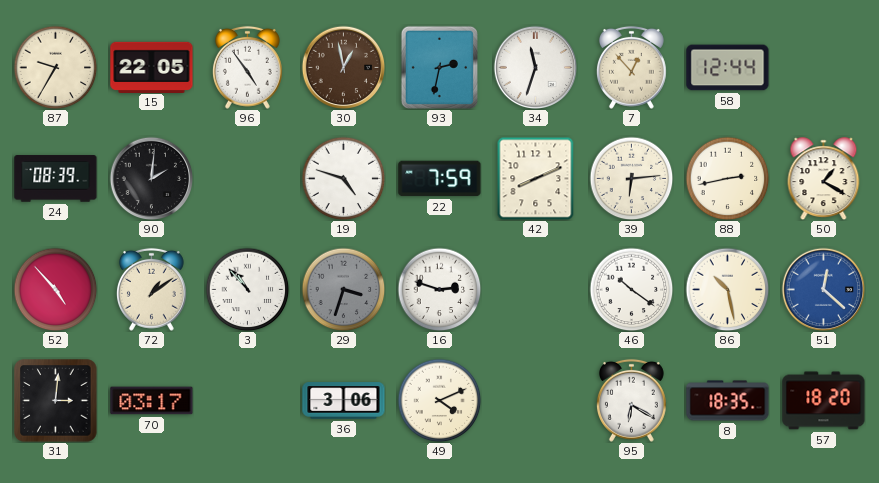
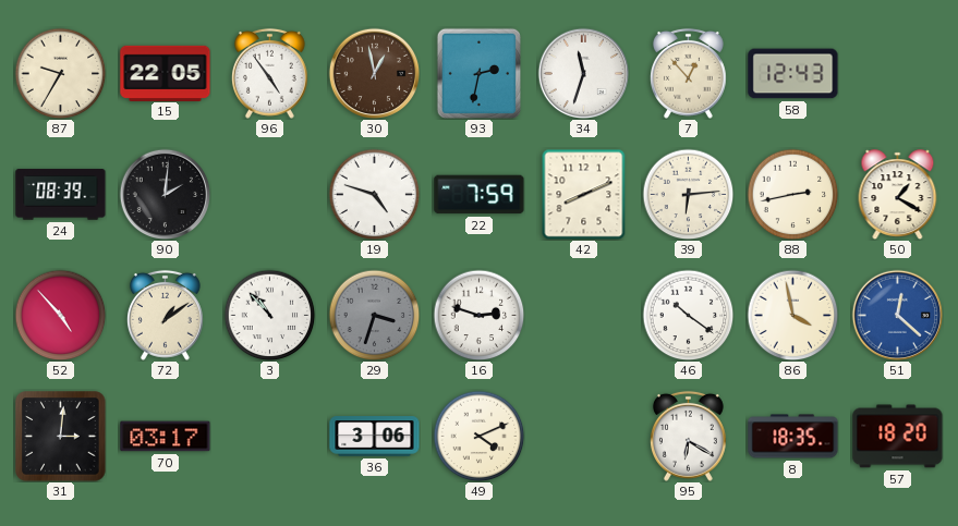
58: 12:44 -> 12:43 (793, 74)
86: 10:28 -> 3:58 (792, 315)
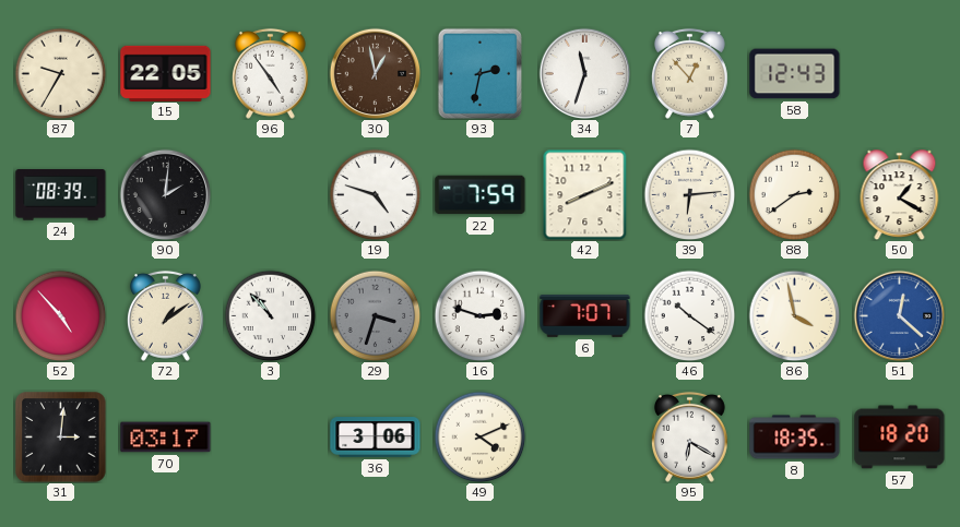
88: 2:43 -> 2:39 (794, 194)
6: none -> 7:07 (585, 316)
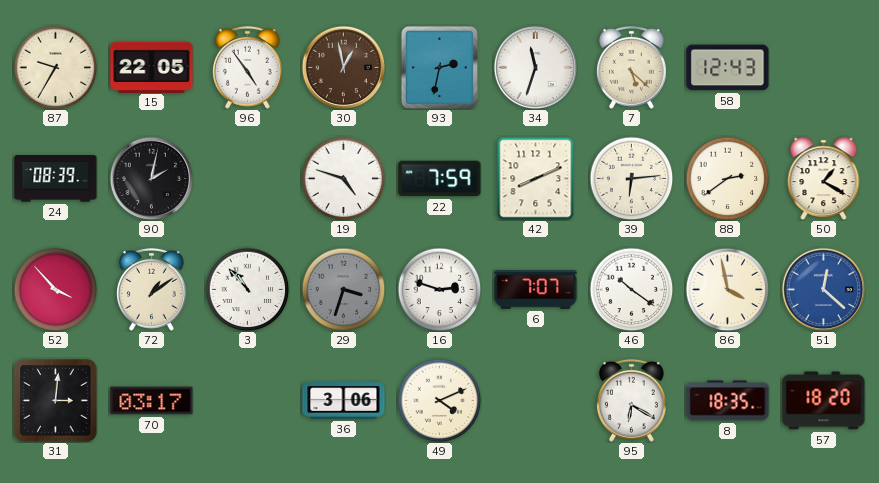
7: 12:53 -> 5:22 (631, 67)
90: 2:01 -> 2:02 (151, 178)
52: 4:53 -> 3:53 (55, 289)
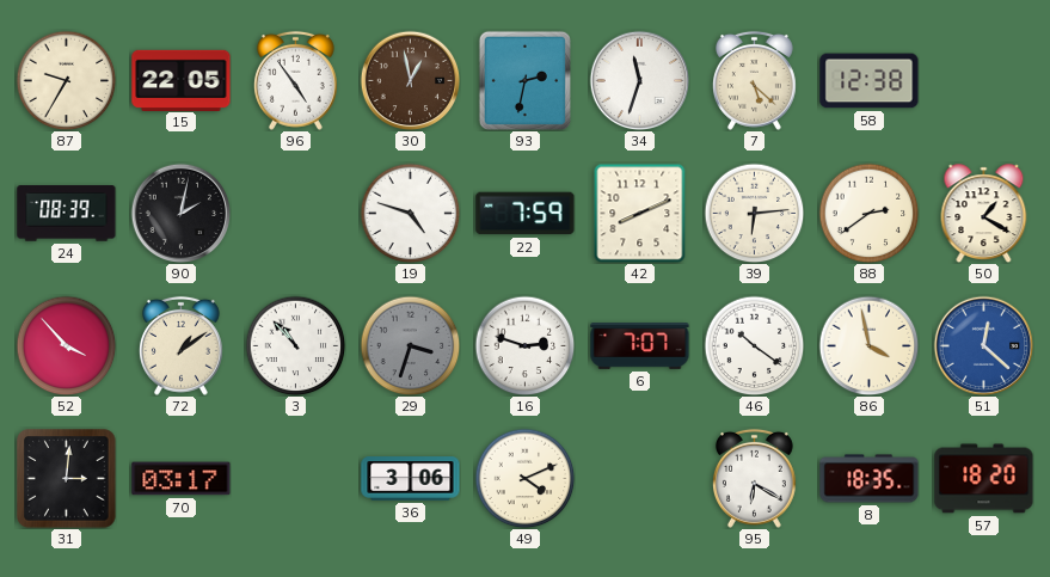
58: 12:43 -> 12:38 (870, 81)
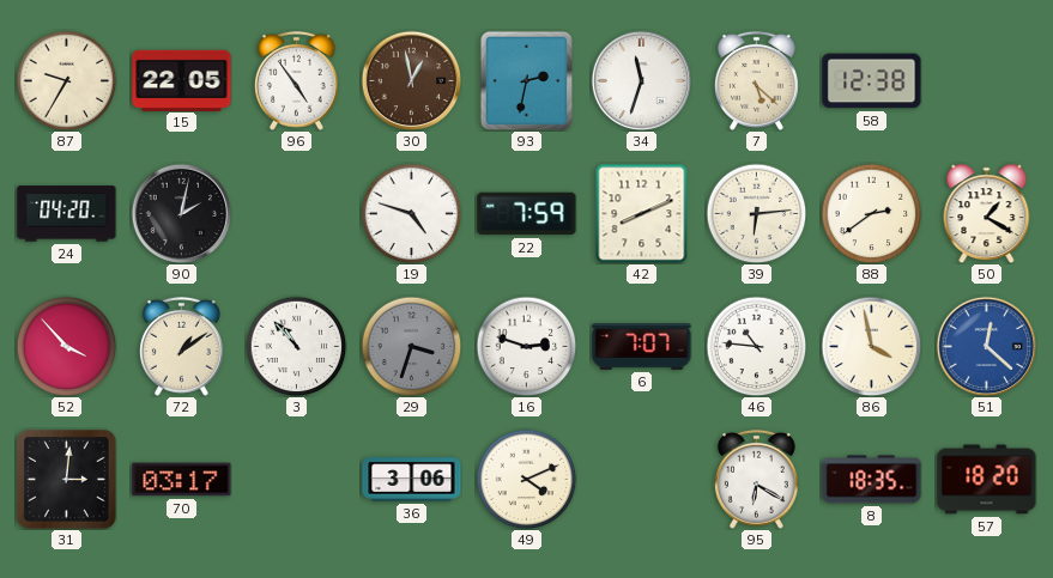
24: 08:39 -> 04:20 (67, 214)
46: 10:21 -> 10:46 (756, 346)
